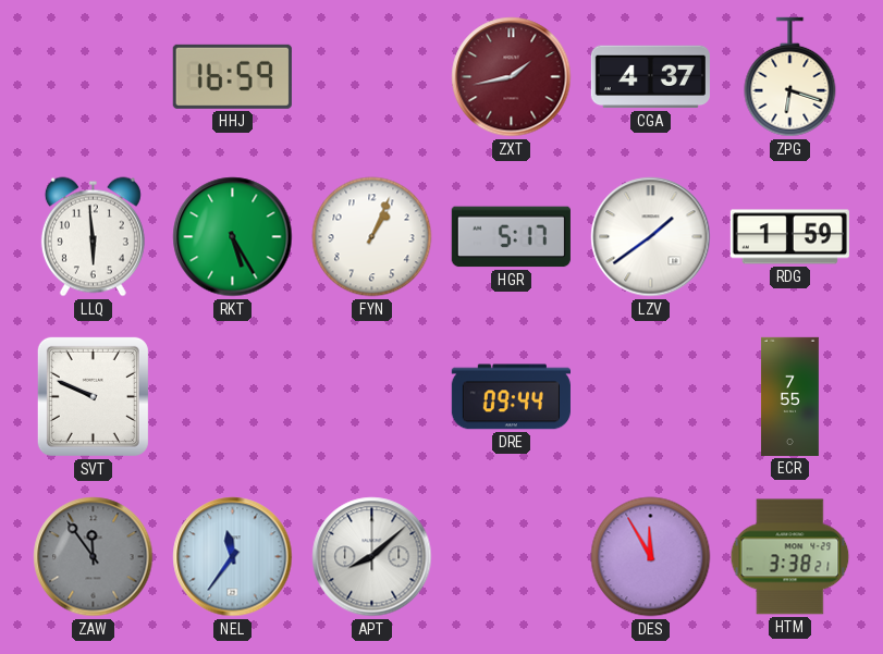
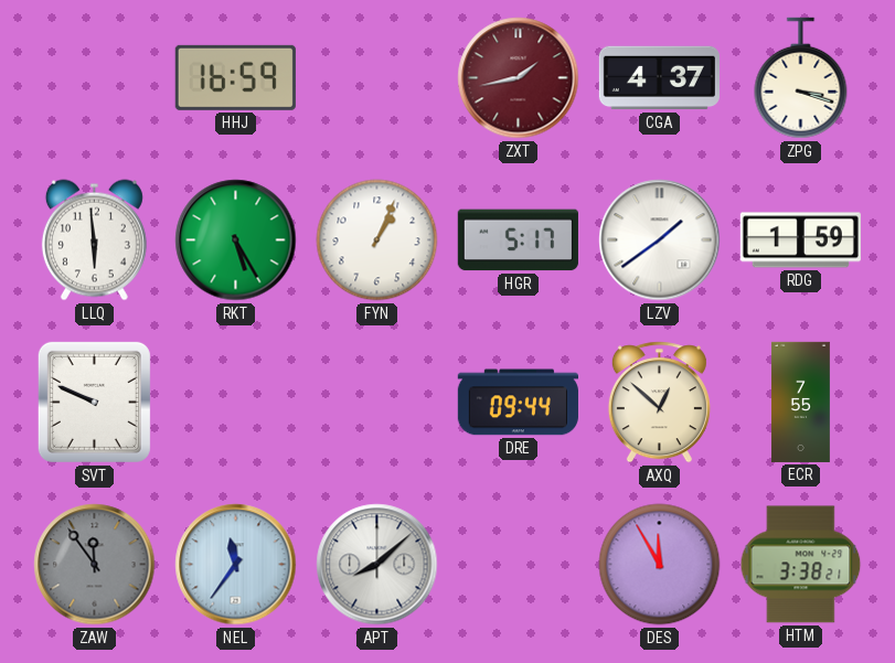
ZPG: 6:18 -> 3:18 (801, 78)
AXQ: none -> 12:52 (659, 403)
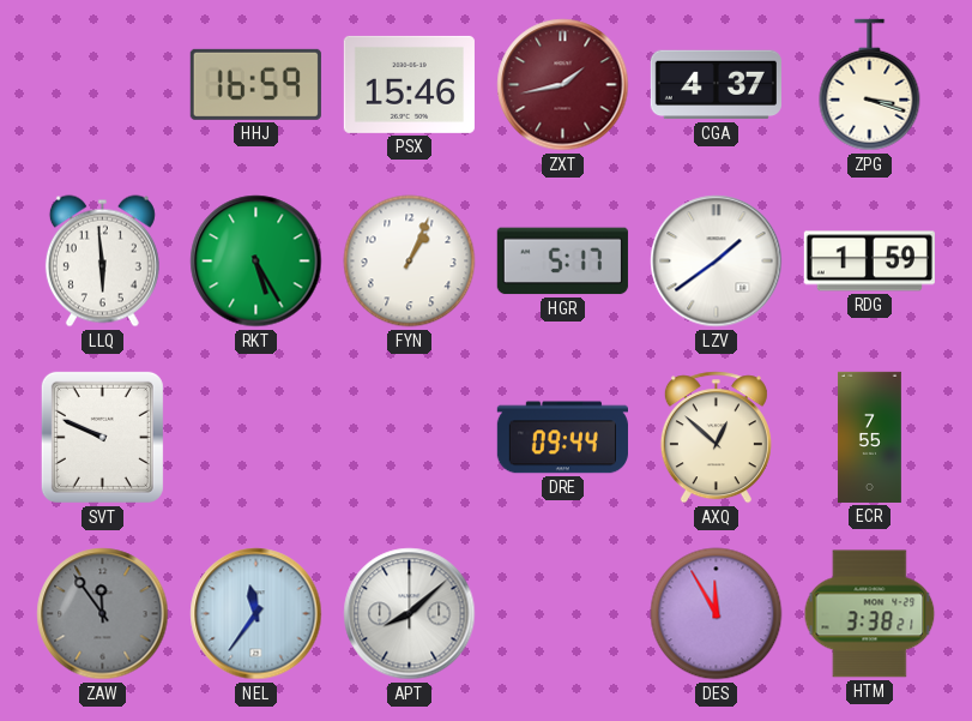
PSX: none -> 15:46 (409, 84)
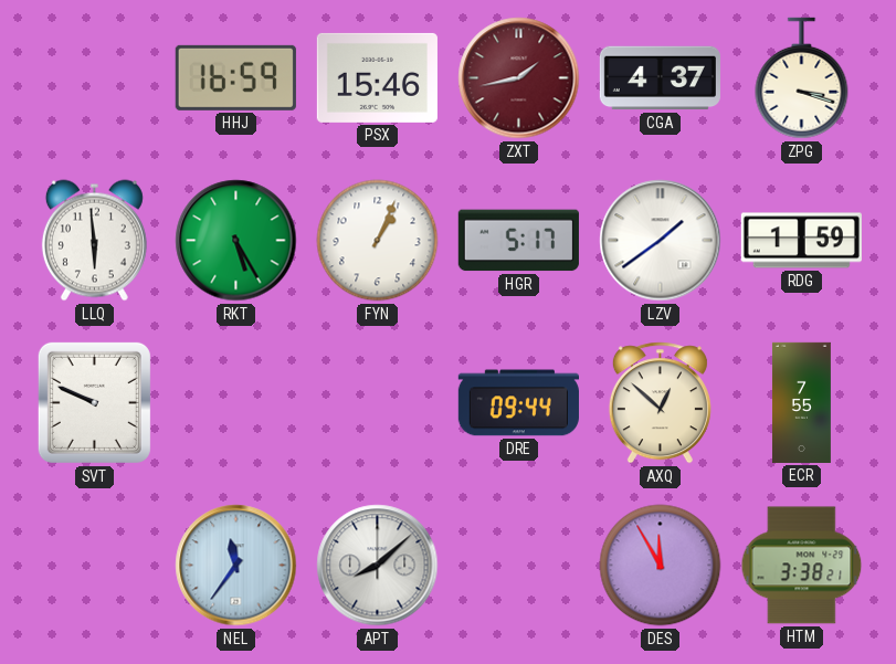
ZAW: 11:54 -> none (103, 614)
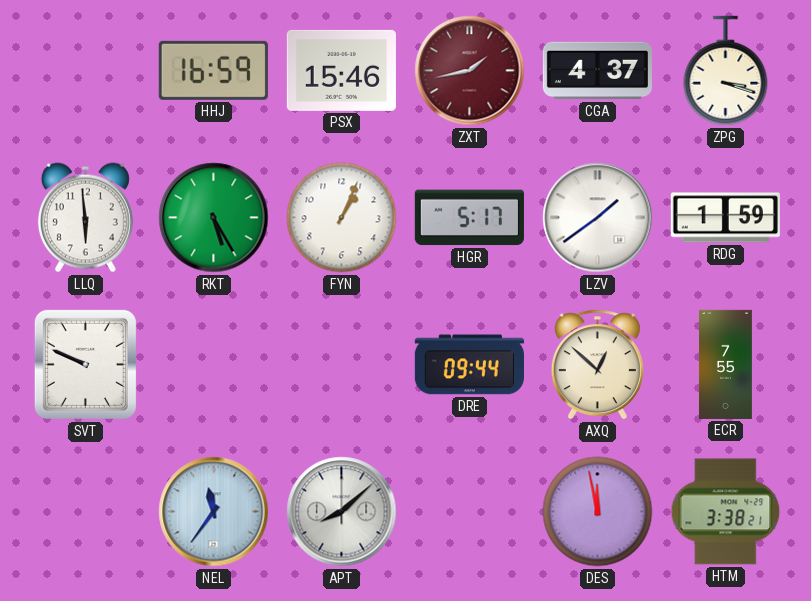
DES: 11:55 -> 11:58 (598, 512)
